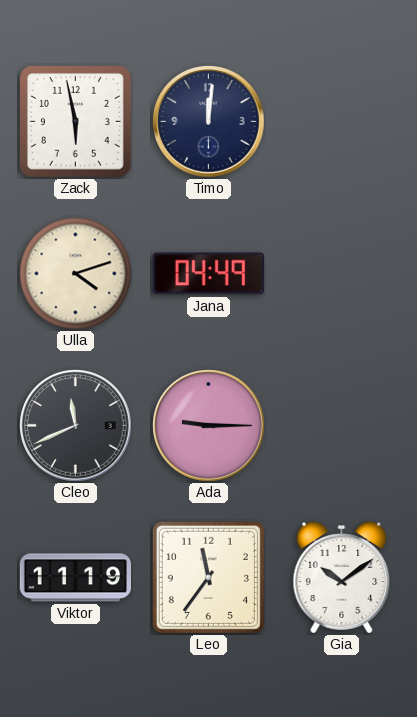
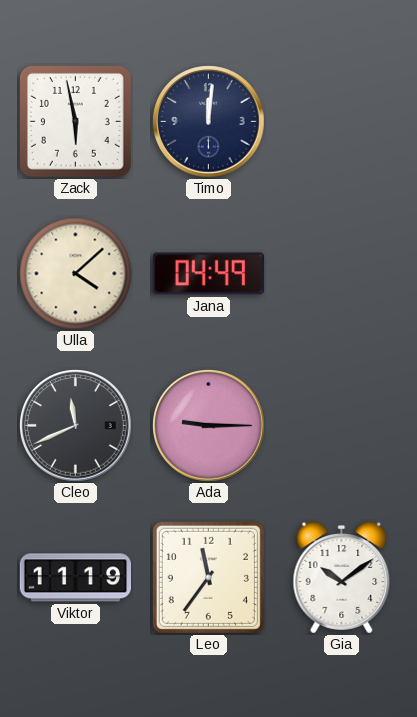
Ulla: 4:12 -> 4:08 (76, 274)
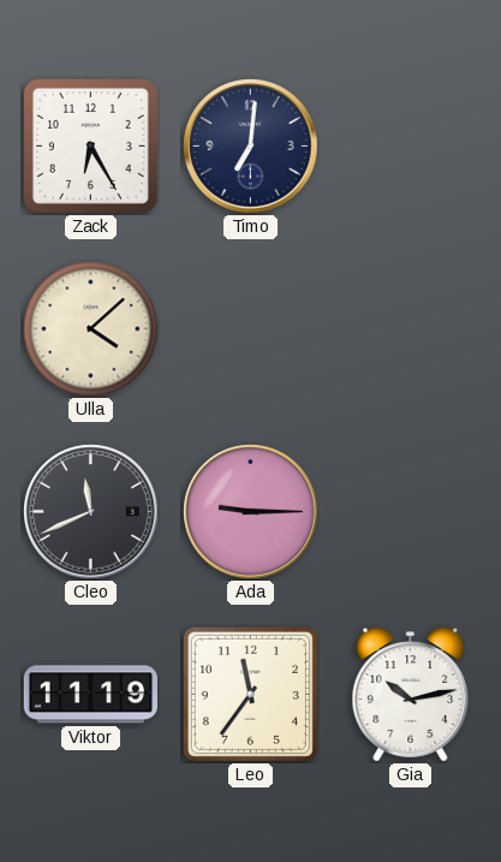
Zack: 5:58 -> 6:25 (90, 145)
Timo: 12:01 -> 7:01 (251, 147)
Jana: 04:49 -> none (208, 274)
Gia: 10:09 -> 10:13 (411, 695)
